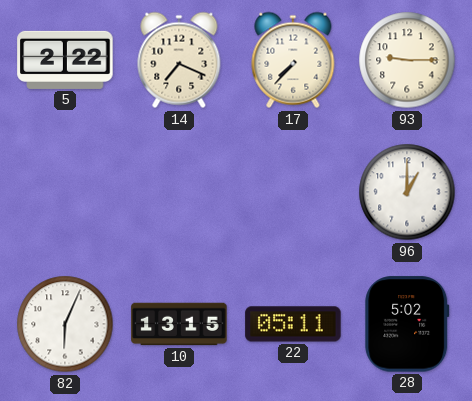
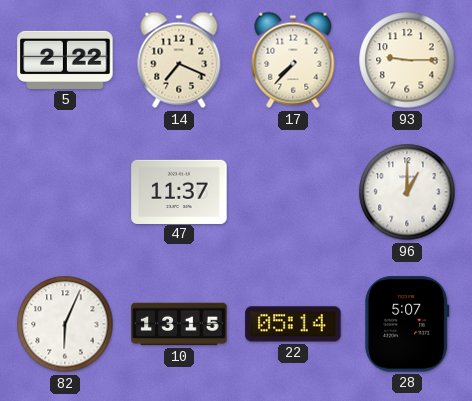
47: none -> 11:37 (179, 191)
22: 05:11 -> 05:14 (293, 324)
28: 5:02 -> 5:07 (407, 324)
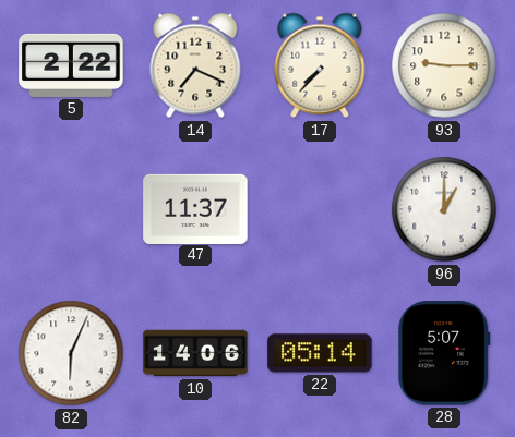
10: 13:15 -> 14:06 (195, 353)
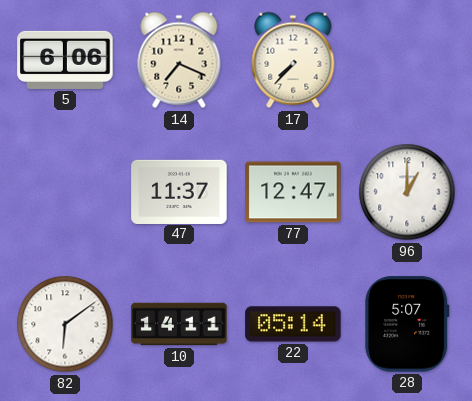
5: 2:22 -> 6:06 (65, 60)
93: 9:15 -> none (444, 65)
77: none -> 12:47 (293, 192)
82: 6:04 -> 6:09 (65, 324)
10: 14:06 -> 14:11 (179, 324)
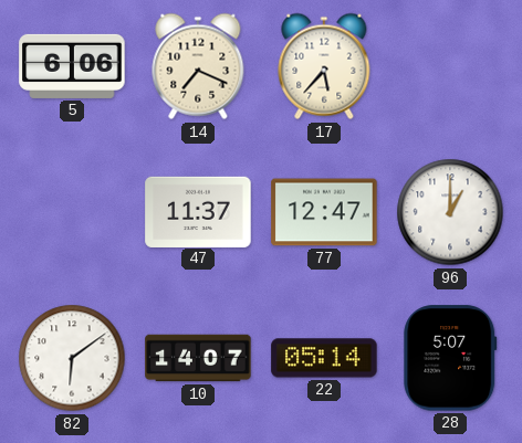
17: 7:37 -> 5:37 (324, 66)
10: 14:11 -> 14:07 (198, 358)
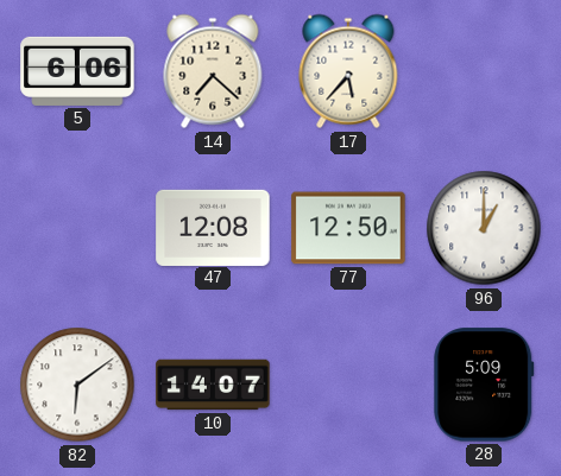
14: 7:19 -> 7:22 (213, 71)
47: 11:37 -> 12:08 (213, 227)
77: 12:47 -> 12:50 (348, 228)
22: 05:14 -> none (324, 358)
28: 5:07 -> 5:09 (484, 385)
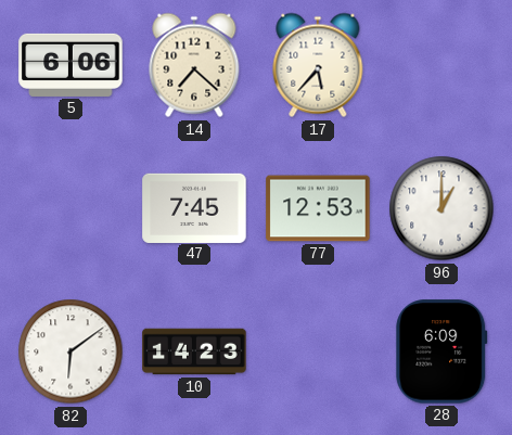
47: 12:08 -> 7:45 (194, 207)
77: 12:50 -> 12:53 (318, 208)
10: 14:07 -> 14:23 (194, 351)
28: 5:09 -> 6:09 (441, 351)
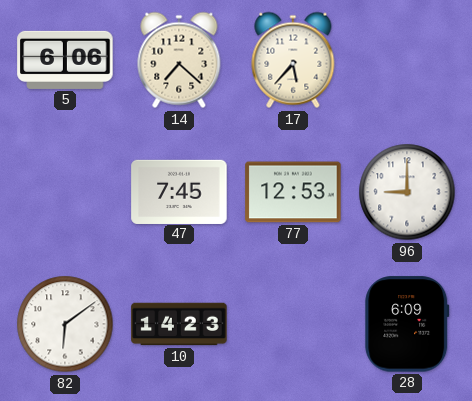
96: 1:00 -> 9:00 (407, 192)
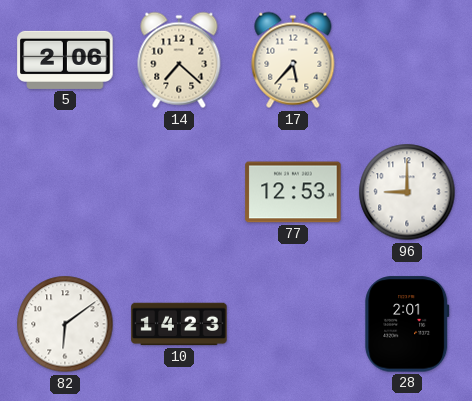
5: 6:06 -> 2:06 (65, 60)
47: 7:45 -> none (179, 191)
28: 6:09 -> 2:01 (407, 324)
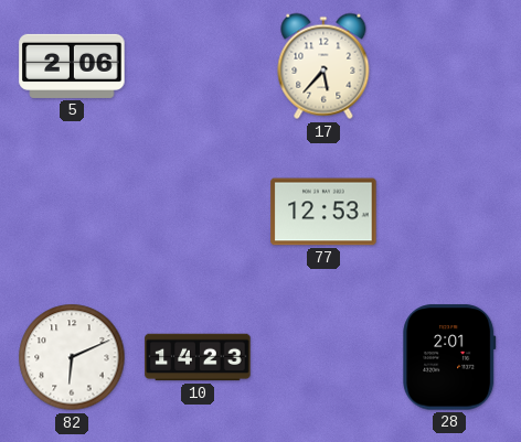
14: 7:22 -> none (179, 60)
96: 9:00 -> none (407, 192)
82: 6:09 -> 6:11 (72, 357)
